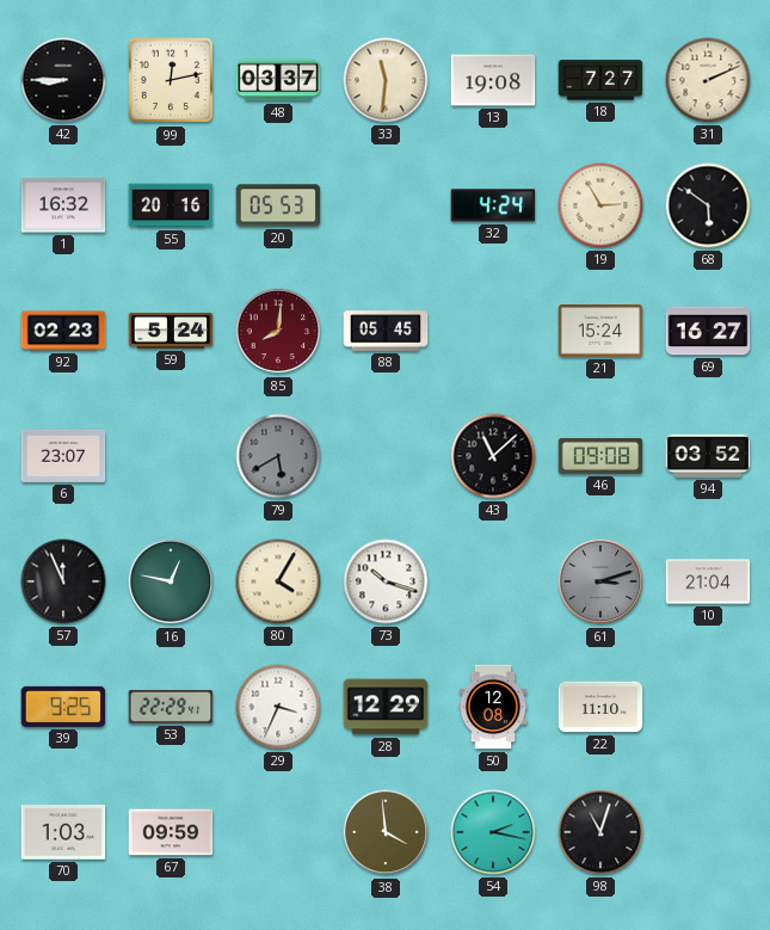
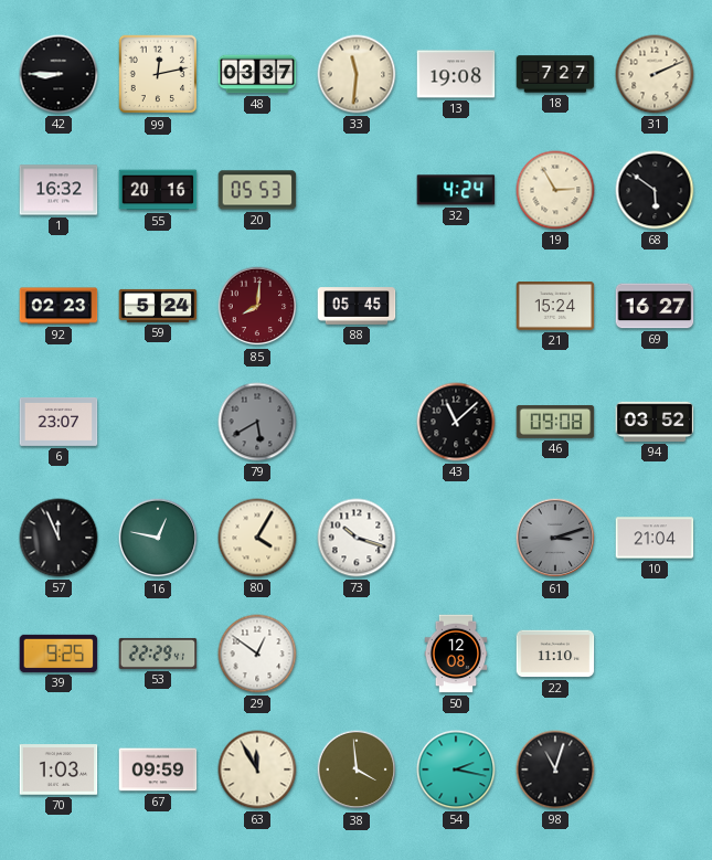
29: 3:34 -> 12:51 (257, 654)
28: 12:29 -> none (386, 707)
63: none -> 11:55 (257, 769)
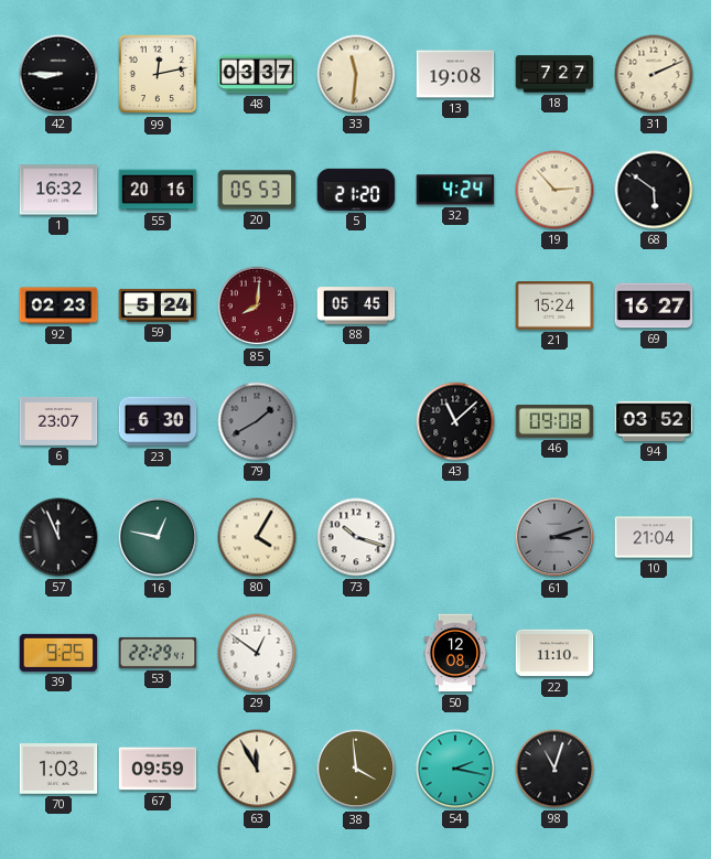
5: none -> 21:20 (356, 190)
19: 2:55 -> 2:53 (554, 190)
23: none -> 6:30 (158, 421)
79: 5:40 -> 1:40 (257, 421)
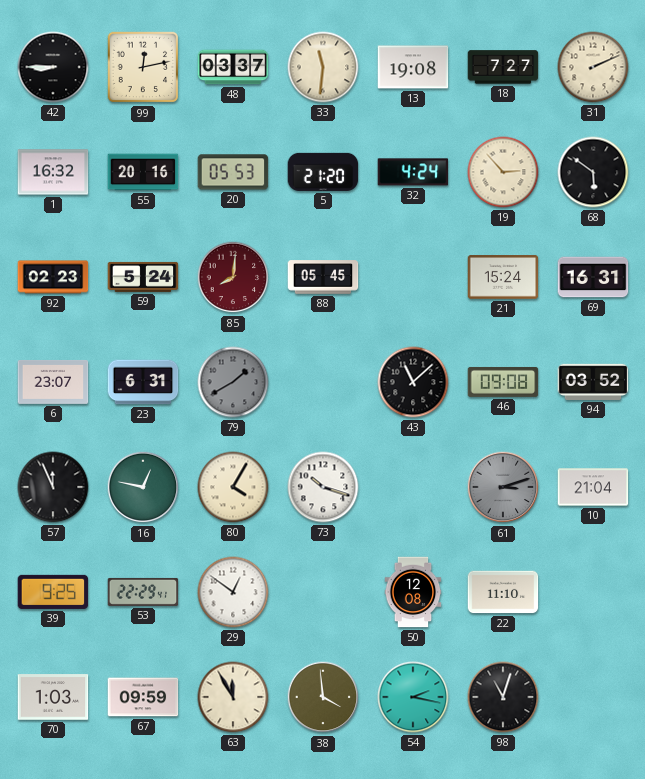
69: 16:27 -> 16:31 (593, 277)
23: 6:30 -> 6:31 (143, 382)
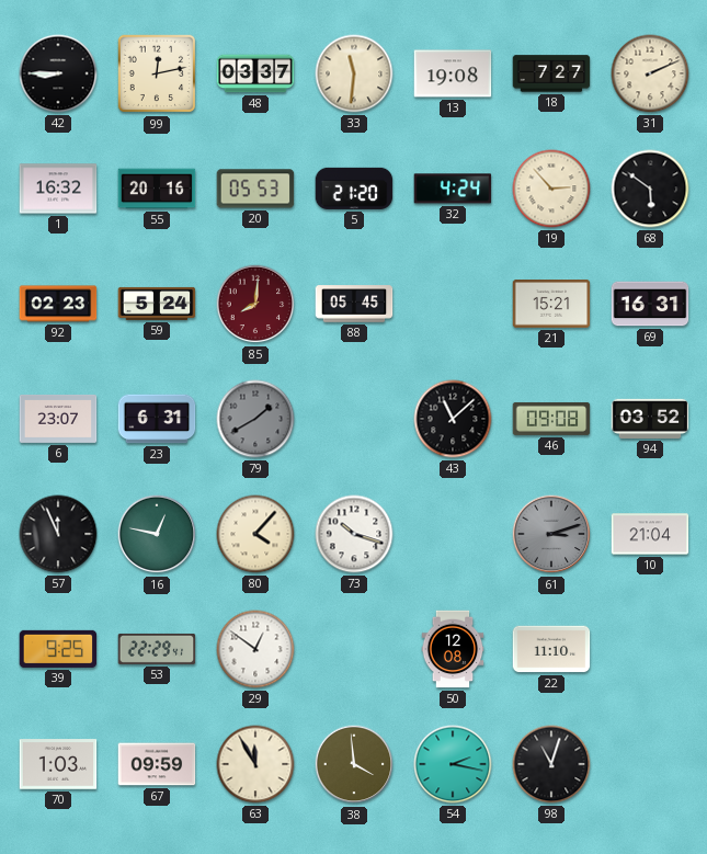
21: 15:24 -> 15:21 (551, 304)
80: 4:05 -> 4:07 (255, 534)
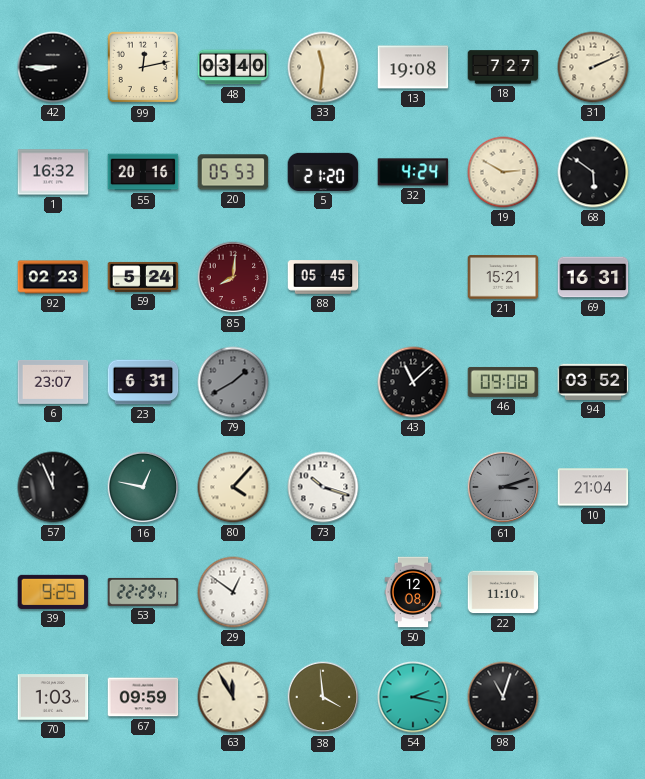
48: 03:37 -> 03:40 (233, 67)
19: 2:53 -> 2:50 (503, 172)
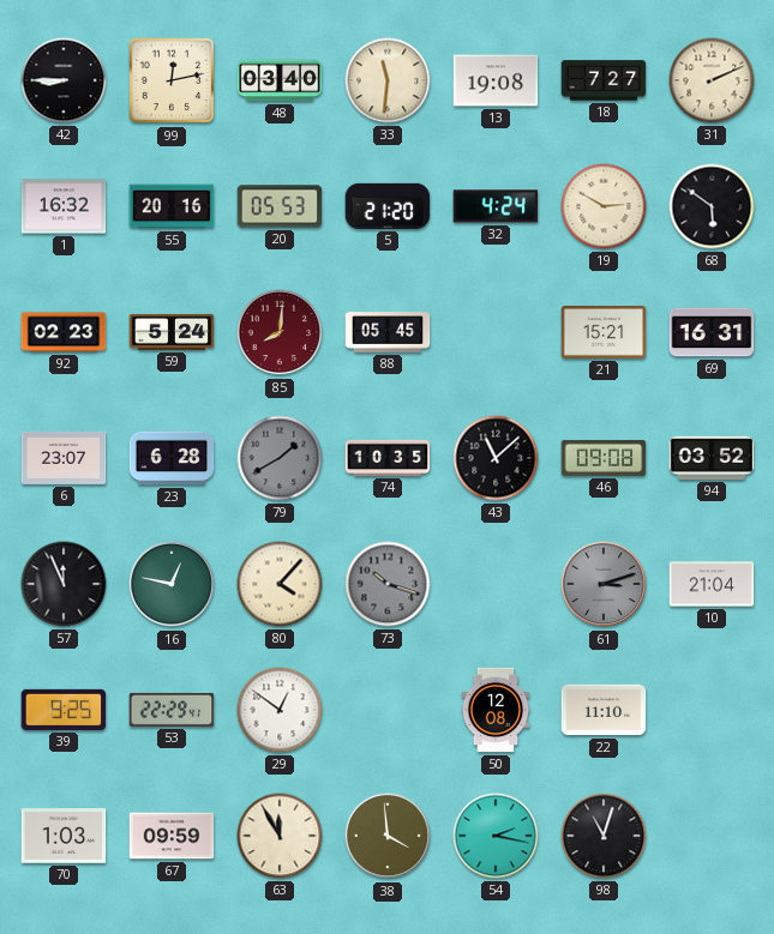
23: 6:31 -> 6:28 (172, 458)
74: none -> 10:35 (388, 458)
73 dial: white -> grey (388, 584)
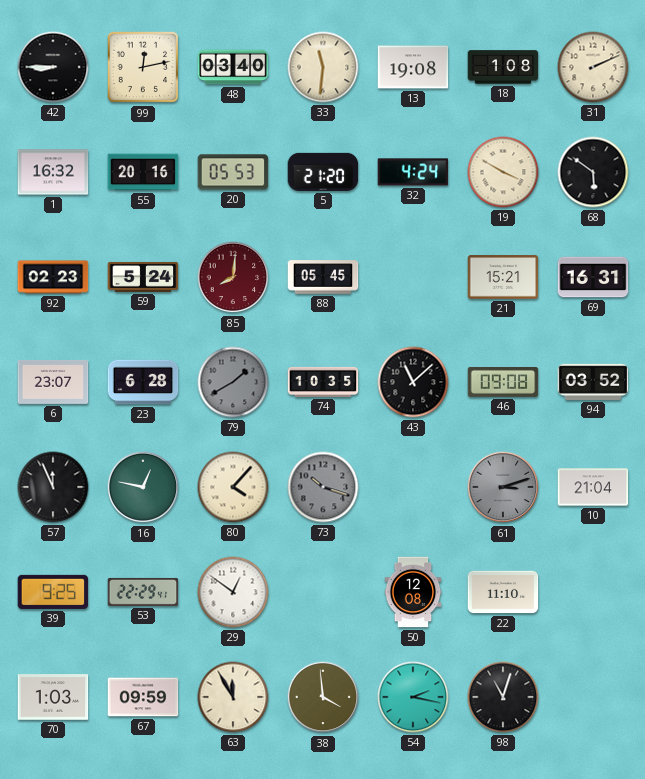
18: 7:27 -> 1:08 (503, 67)
19: 2:50 -> 3:50 (503, 172)
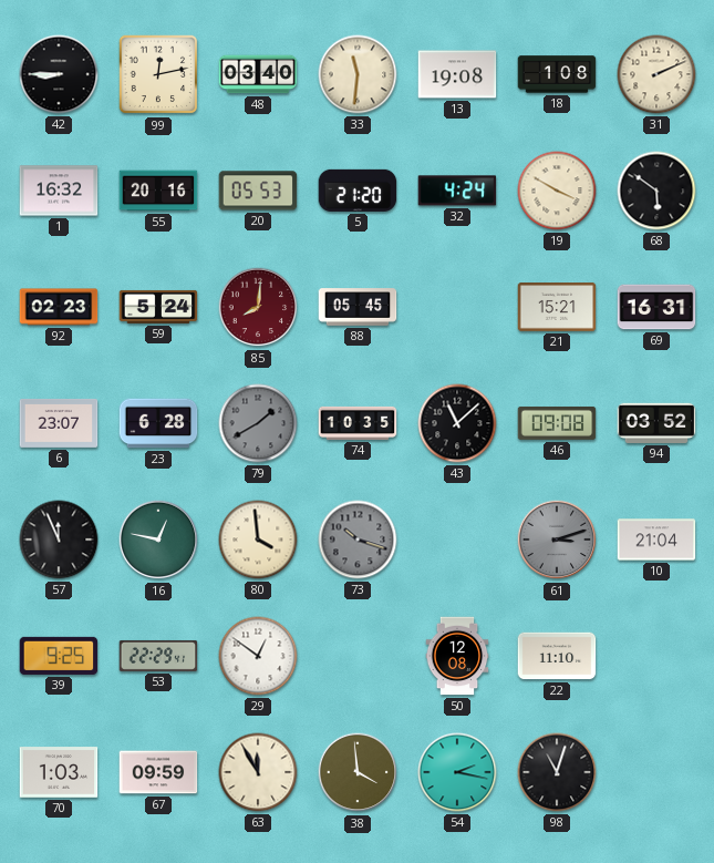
80: 4:07 -> 3:59 (258, 540)
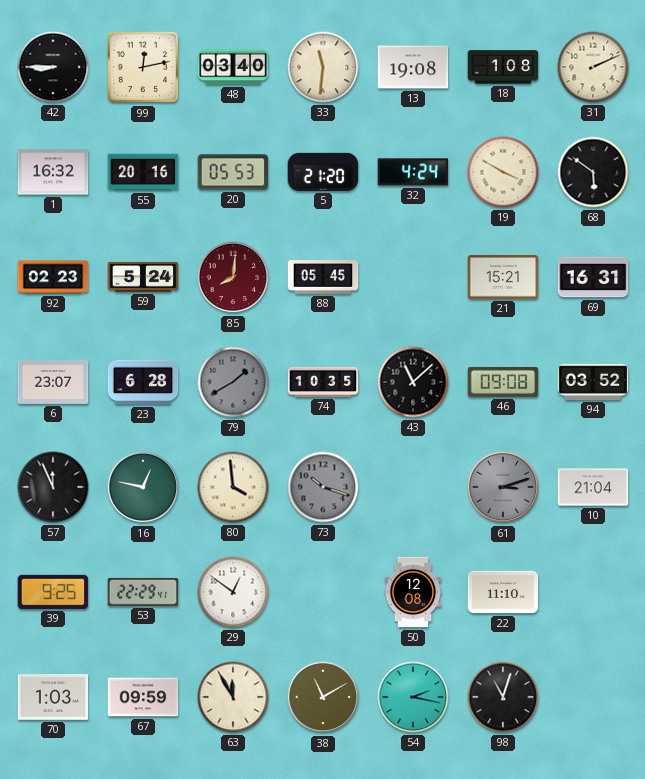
38: 3:59 -> 11:10 (323, 697)
